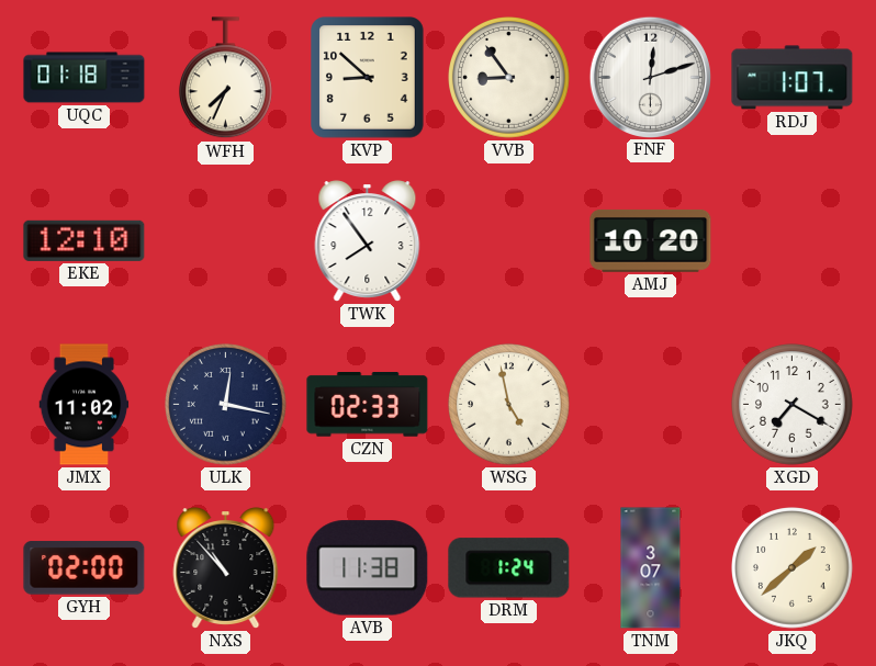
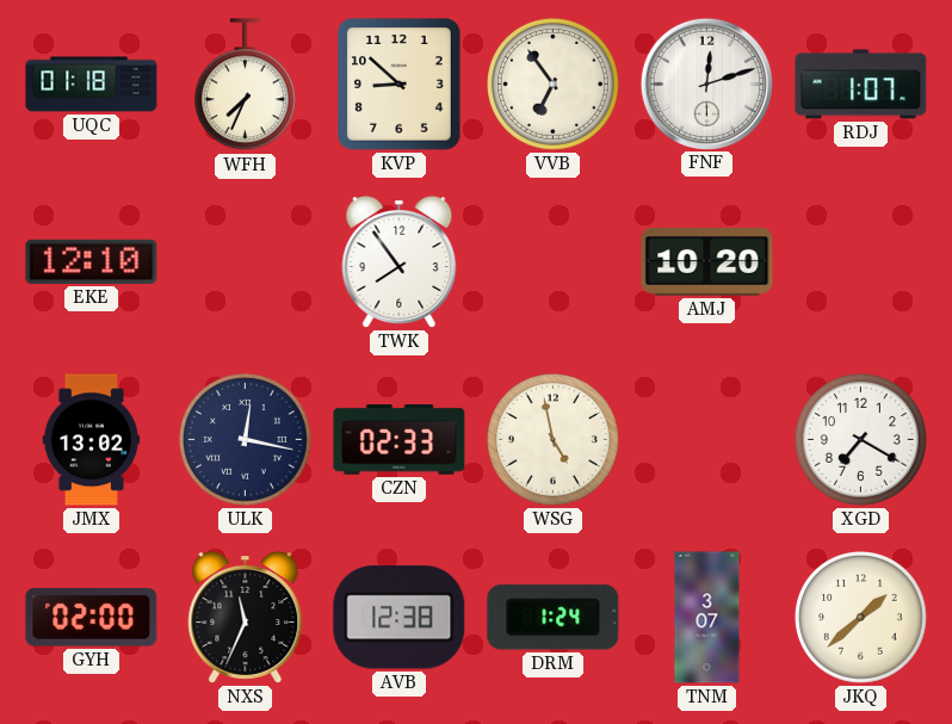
VVB: 8:54 -> 6:54 (554, 85)
JMX: 11:02 -> 13:02 (92, 440)
NXS: 10:53 -> 11:34 (246, 618)
AVB: 11:38 -> 12:38 (400, 618)
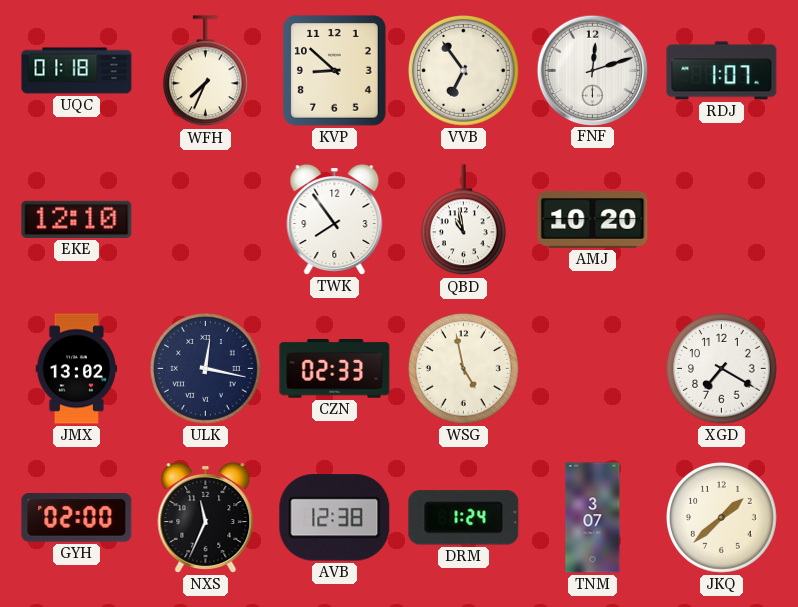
QBD: none -> 10:58 (463, 220)
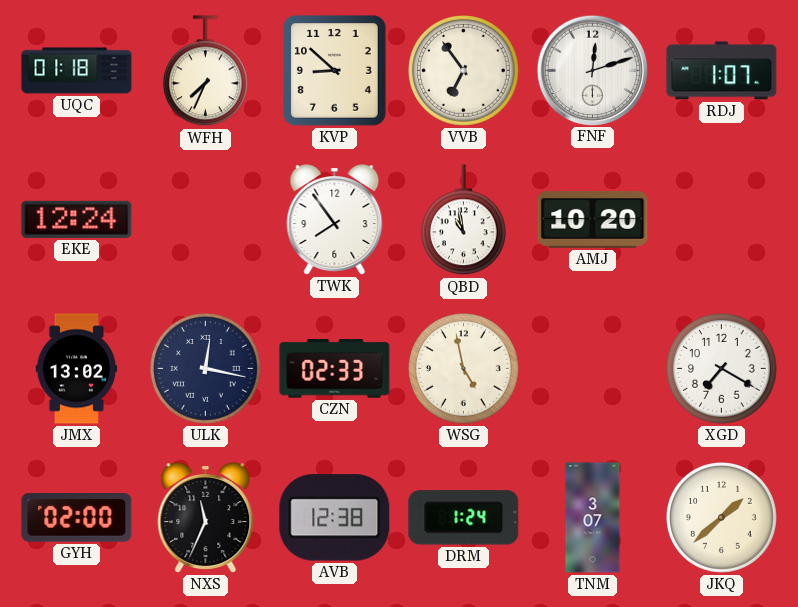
EKE: 12:10 -> 12:24 (77, 219)
